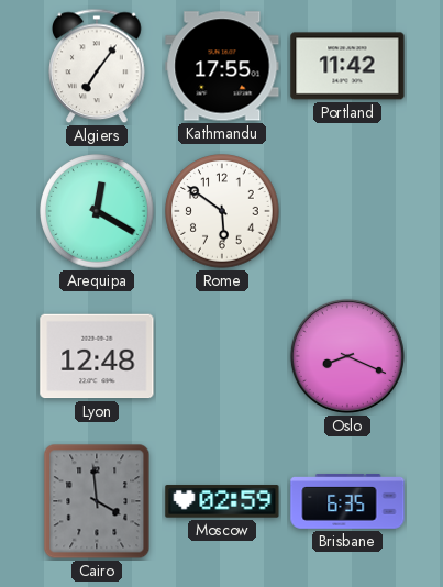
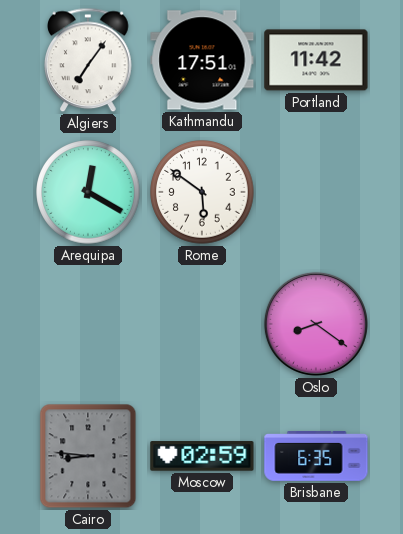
Kathmandu: 17:55 -> 17:51 (202, 60)
Lyon: 12:48 -> none (97, 356)
Oslo: 8:19 -> 8:21 (316, 324)
Cairo: 3:59 -> 8:46 (88, 456)
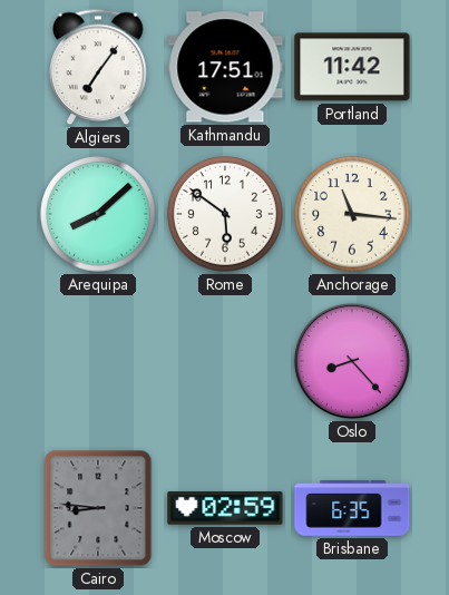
Arequipa: 12:20 -> 8:08 (98, 214)
Anchorage: none -> 11:16 (352, 214)
Oslo: 8:21 -> 8:23 (352, 361)
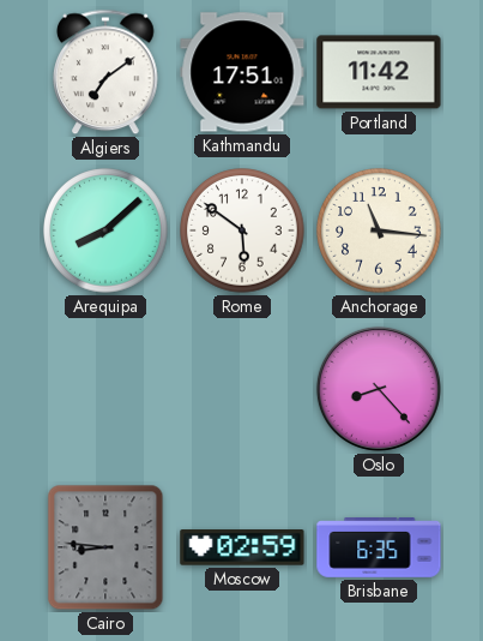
Algiers: 7:06 -> 7:09 (105, 72)
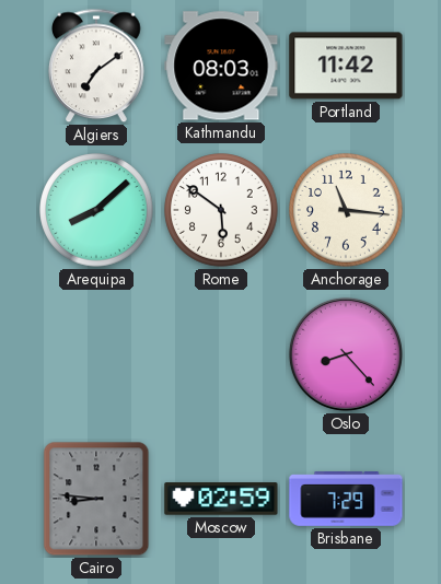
Kathmandu: 17:51 -> 08:03 (221, 66)
Brisbane: 6:35 -> 7:29 (346, 499)
